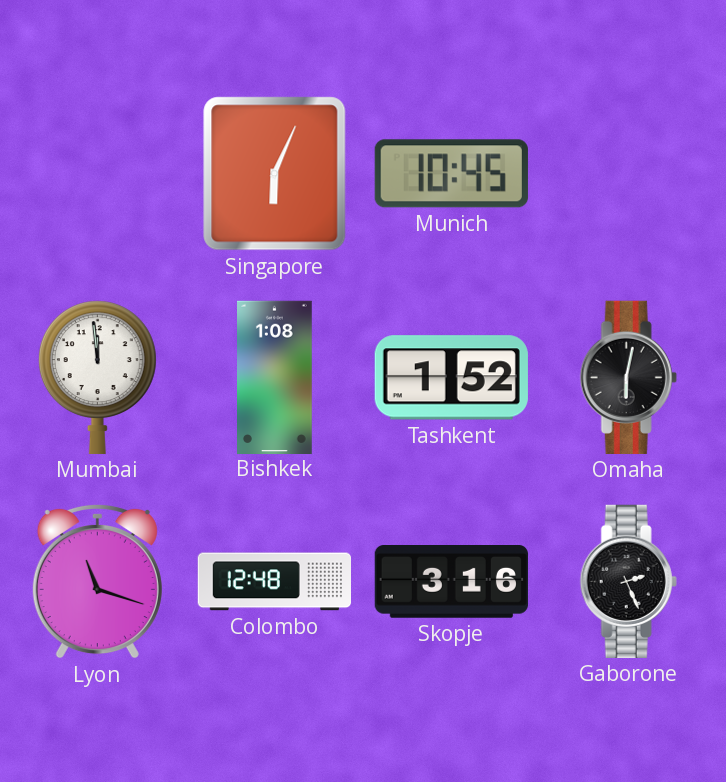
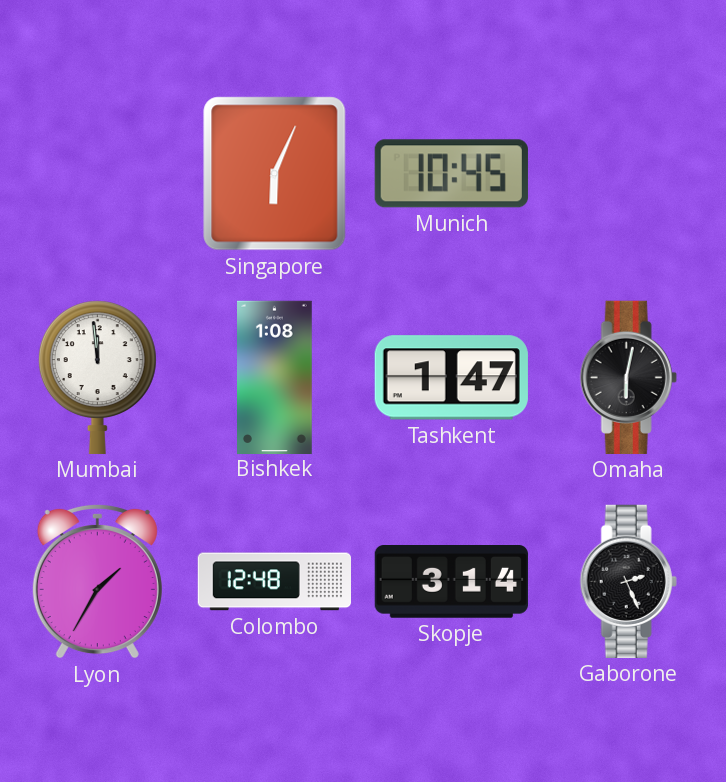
Tashkent: 1:52 -> 1:47 (451, 378)
Lyon: 11:18 -> 1:35 (97, 581)
Skopje: 3:16 -> 3:14 (451, 582)
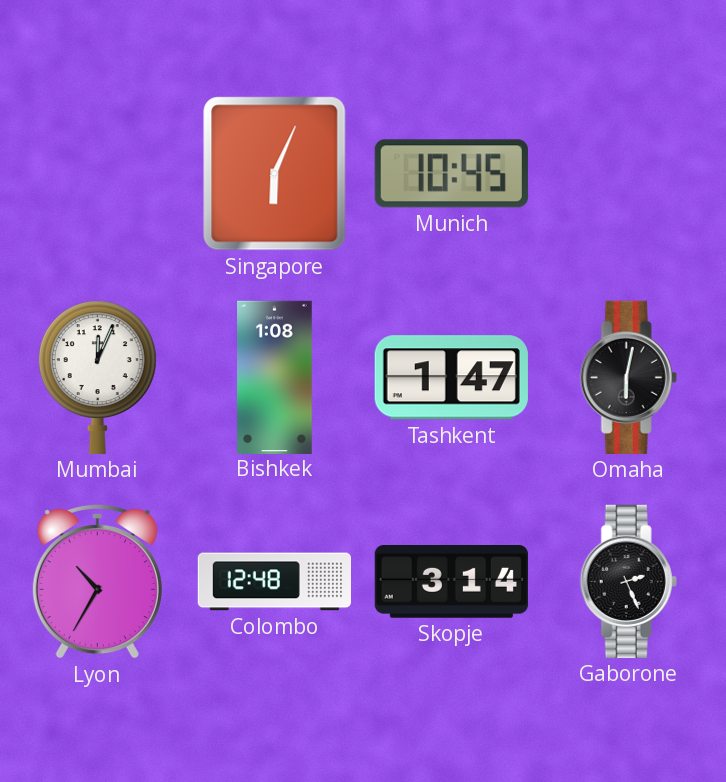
Mumbai: 11:59 -> 12:04 (97, 377)
Lyon: 1:35 -> 10:35 (97, 581)
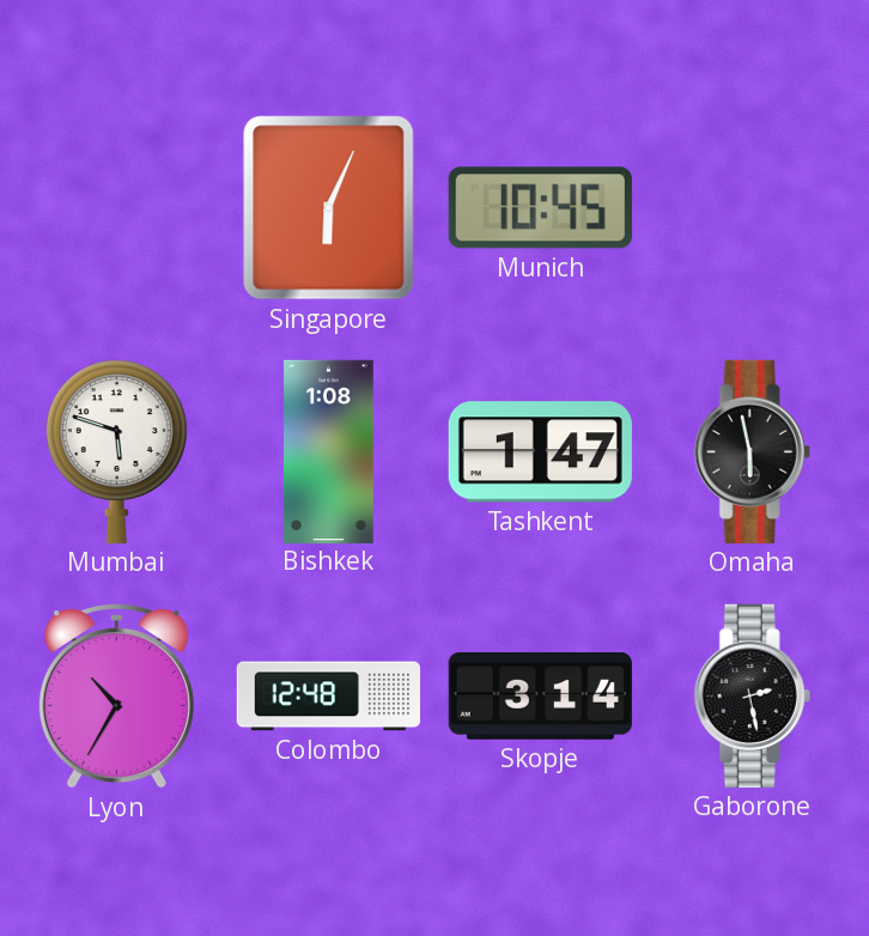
Mumbai: 12:04 -> 5:48 (116, 451)
Omaha: 6:02 -> 5:58 (752, 451)
Gaborone: 2:26 -> 2:28 (752, 695)
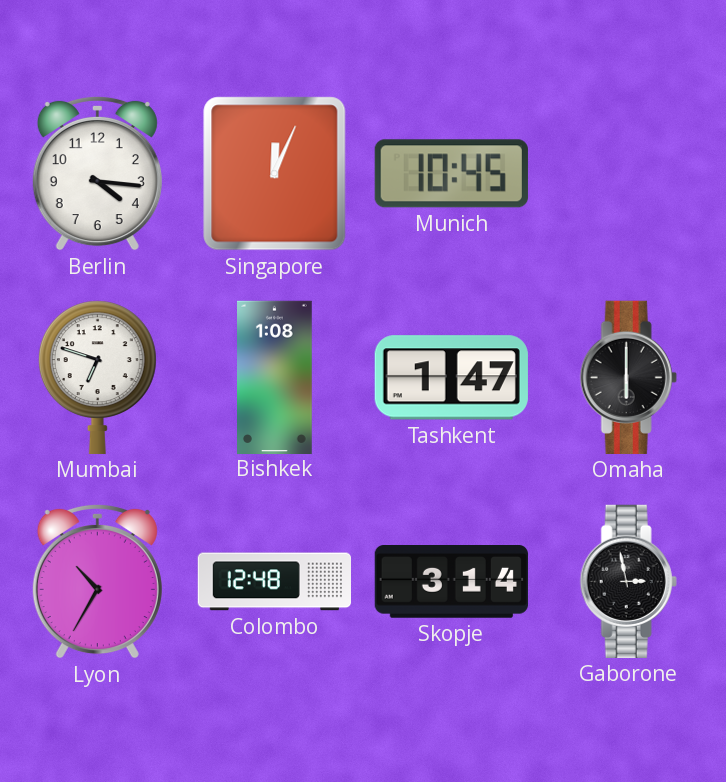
Berlin: none -> 4:16 (97, 173)
Singapore: 6:04 -> 12:04 (275, 174)
Mumbai: 5:48 -> 6:48 (97, 377)
Omaha: 5:58 -> 6:00 (628, 377)
Gaborone: 2:28 -> 2:58 (628, 581)
